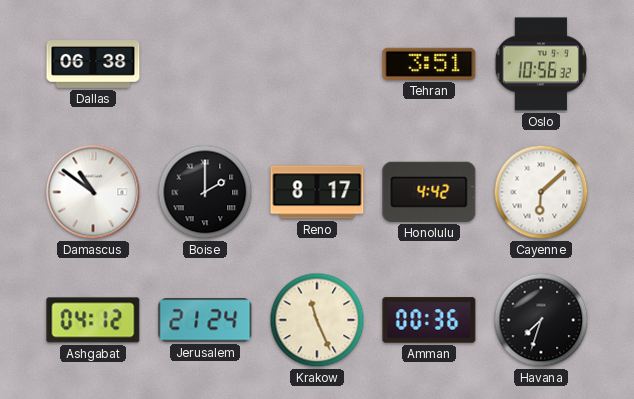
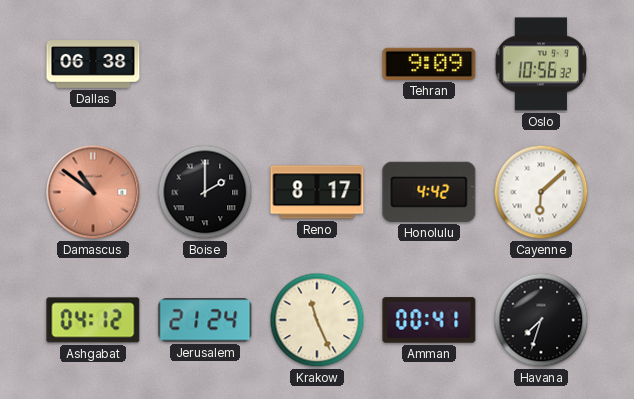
Tehran: 3:51 -> 9:09 (429, 64)
Damascus dial: white -> salmon (93, 192)
Amman: 00:36 -> 00:41 (429, 320)
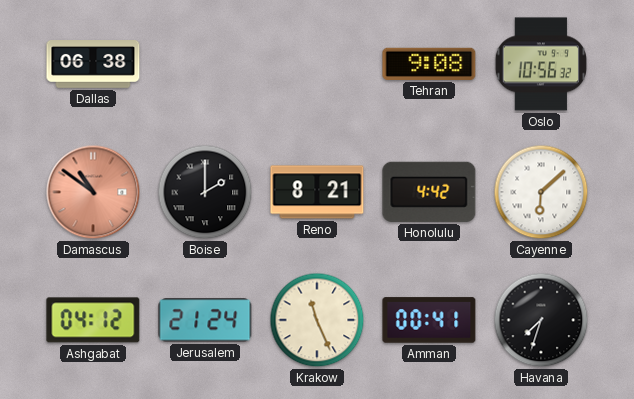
Tehran: 9:09 -> 9:08 (429, 64)
Reno: 8:17 -> 8:21 (317, 192)
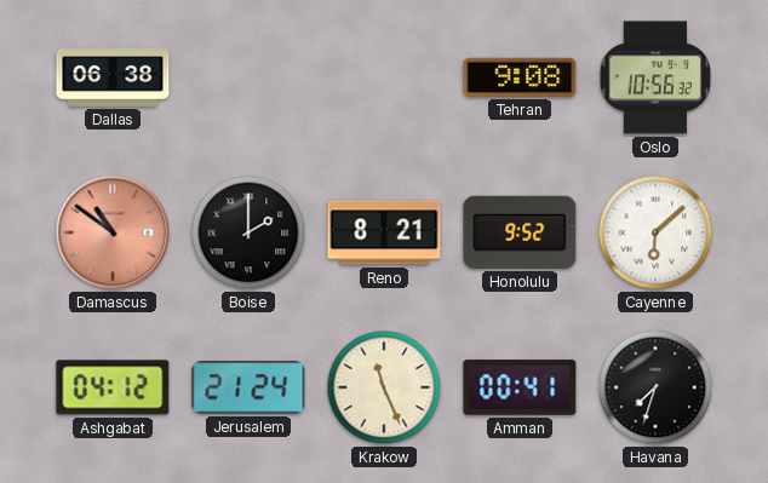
Honolulu: 4:42 -> 9:52 (520, 232)
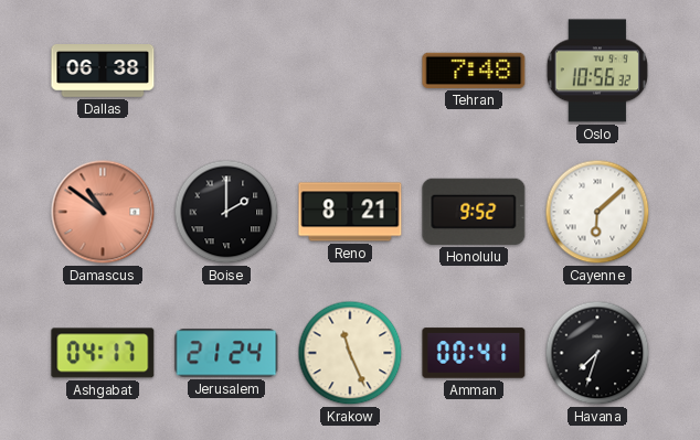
Tehran: 9:08 -> 7:48 (474, 71)
Ashgabat: 04:12 -> 04:17 (103, 353)
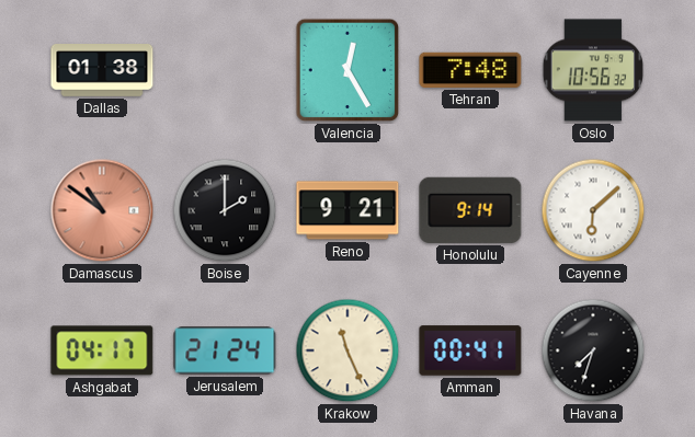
Dallas: 06:38 -> 01:38 (102, 71)
Valencia: none -> 12:25 (347, 70)
Reno: 8:21 -> 9:21 (347, 210)
Honolulu: 9:52 -> 9:14 (470, 210)
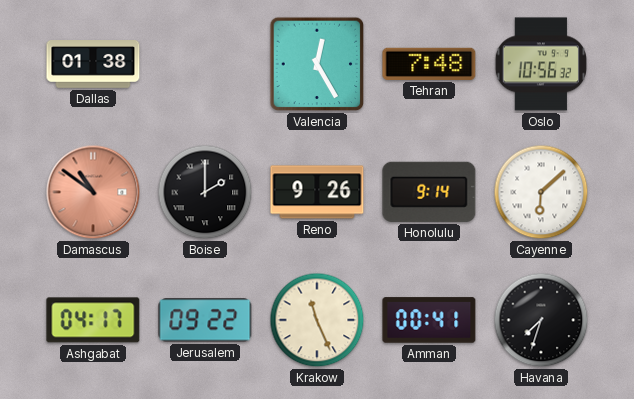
Reno: 9:21 -> 9:26 (317, 192)
Jerusalem: 21:24 -> 09:22 (205, 320)
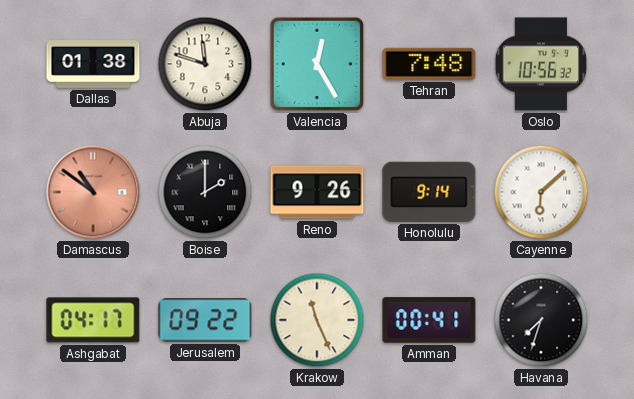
Abuja: none -> 11:48 (205, 64)
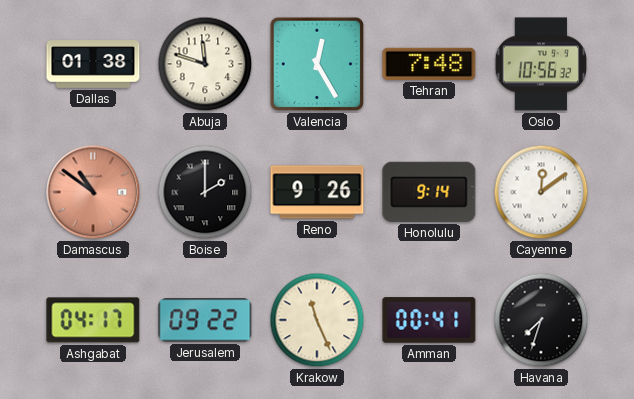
Cayenne: 6:08 -> 12:09 (541, 192)
